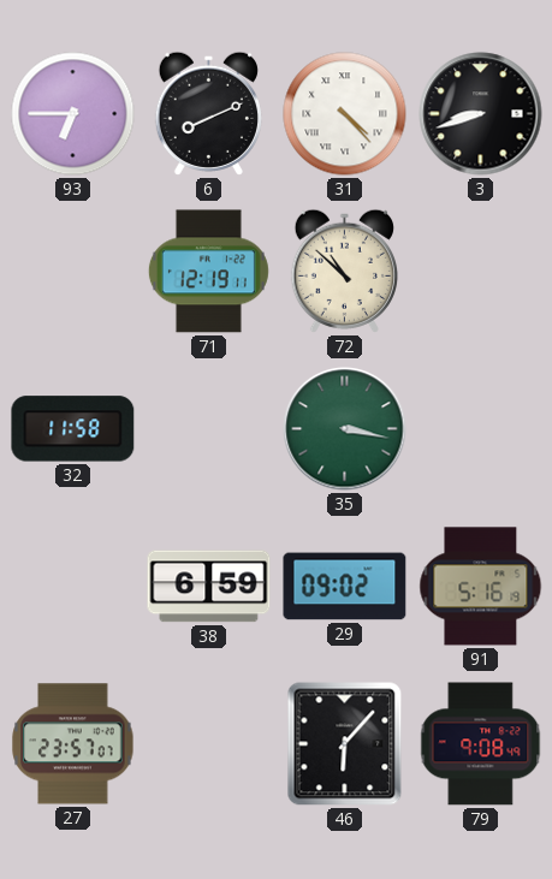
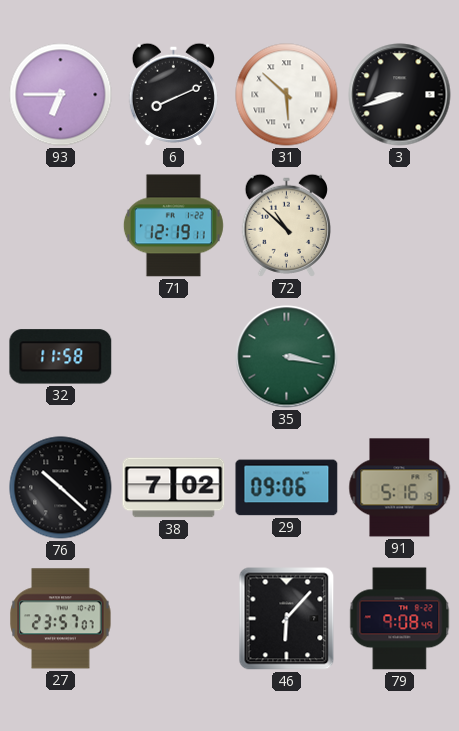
31: 4:23 -> 5:52 (287, 95)
76: none -> 10:22 (61, 488)
38: 6:59 -> 7:02 (174, 488)
29: 09:02 -> 09:06 (287, 488)
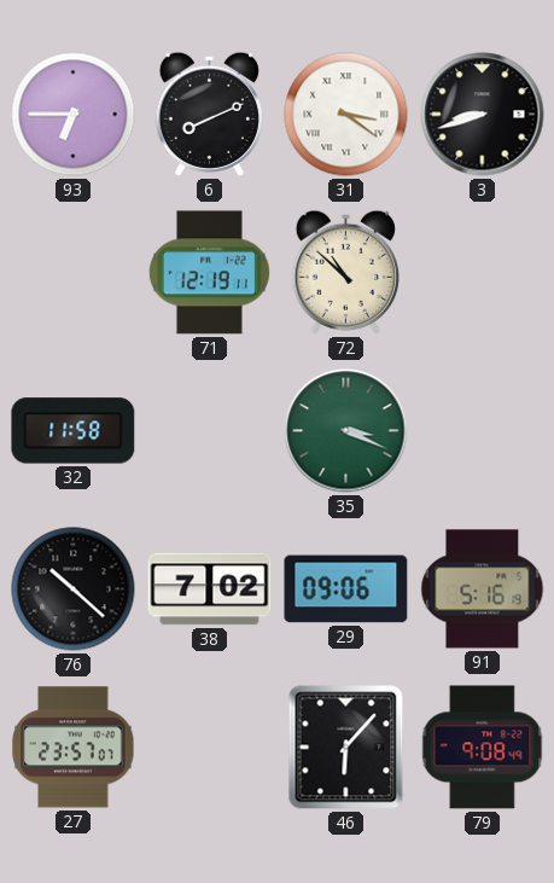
31: 5:52 -> 3:21 (346, 115)
35: 3:17 -> 3:19 (346, 431)
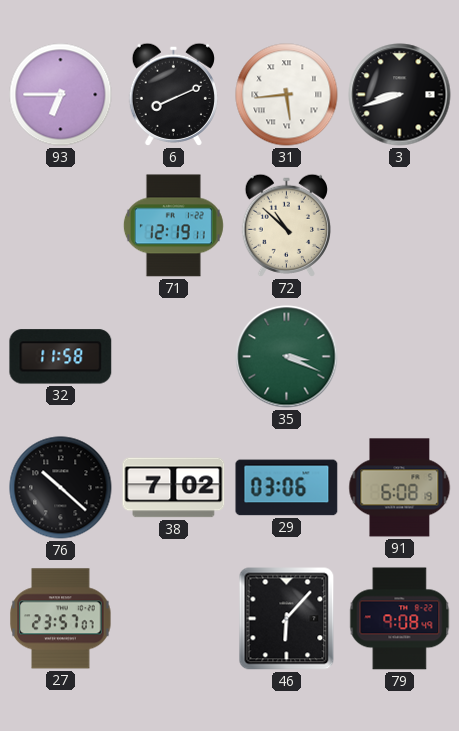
31: 3:21 -> 5:44 (287, 95)
29: 09:06 -> 03:06 (287, 488)
91: 5:16 -> 6:08 (400, 488)
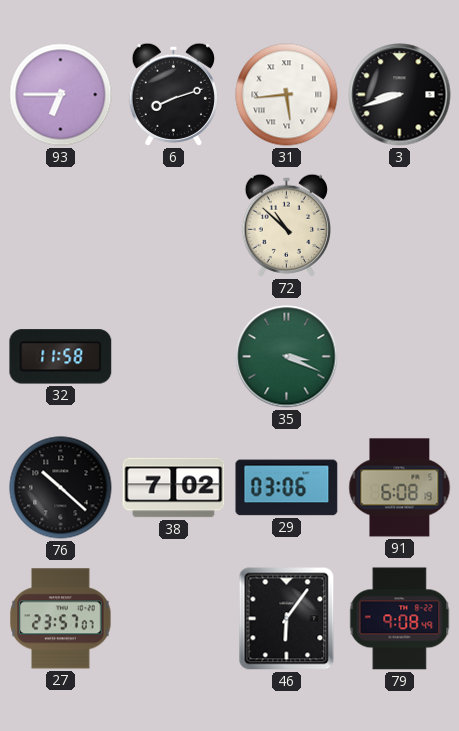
6: 8:11 -> 8:12 (173, 94)
71: 12:19 -> none (173, 226)
46: 6:07 -> 6:06 (287, 619)
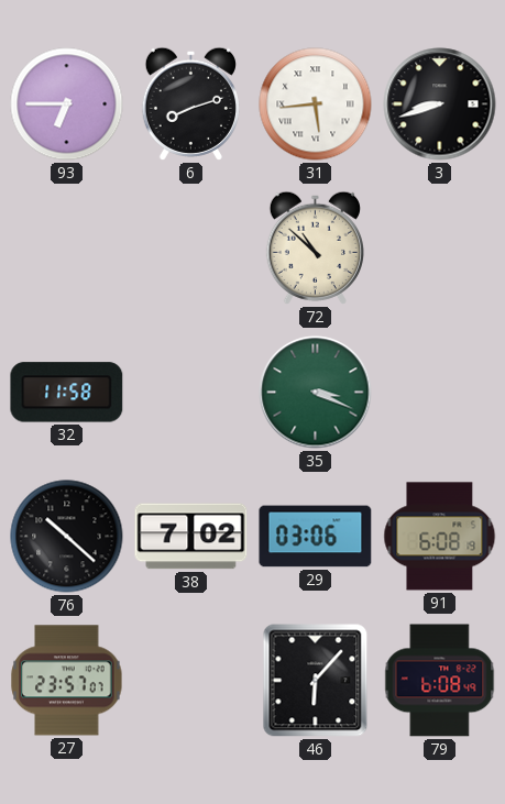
46: 6:06 -> 6:07 (316, 681)
79: 9:08 -> 6:08 (440, 681)
